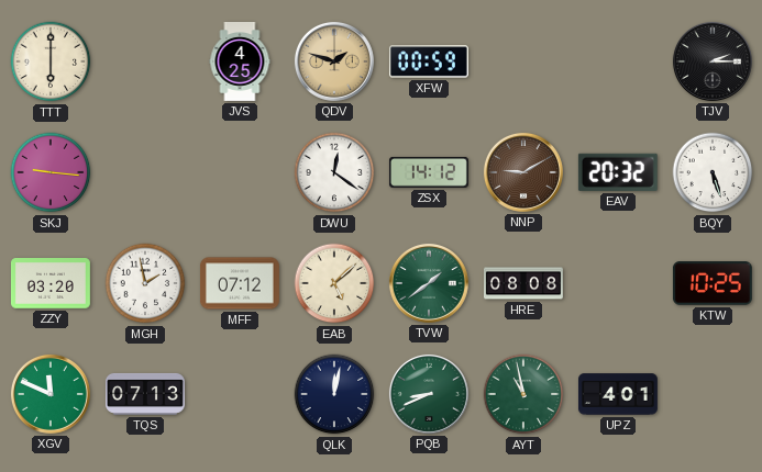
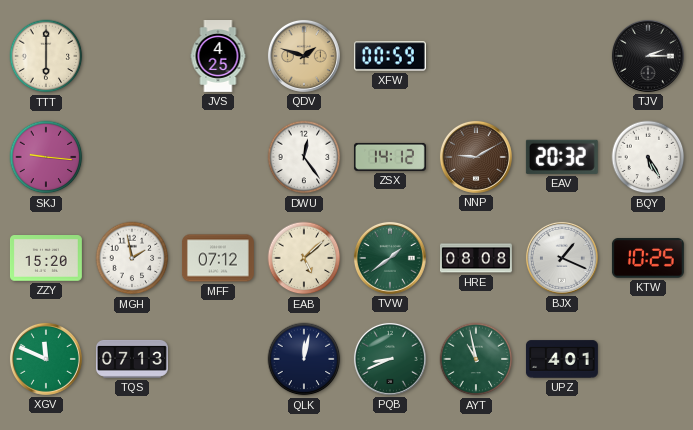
DWU: 12:21 -> 12:24 (304, 157)
BQY: 5:27 -> 5:25 (648, 157)
ZZY: 03:20 -> 15:20 (46, 258)
BJX: none -> 1:19 (562, 258)
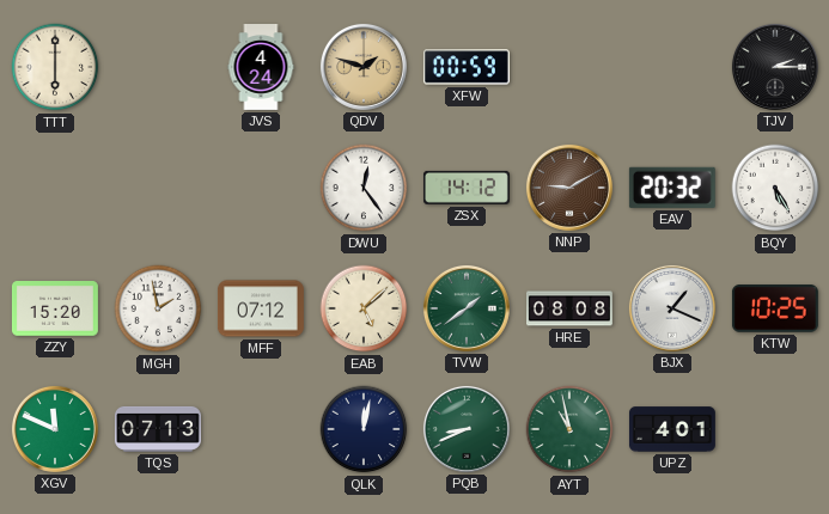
JVS: 4:25 -> 4:24 (261, 68)
SKJ: 9:16 -> none (46, 157)
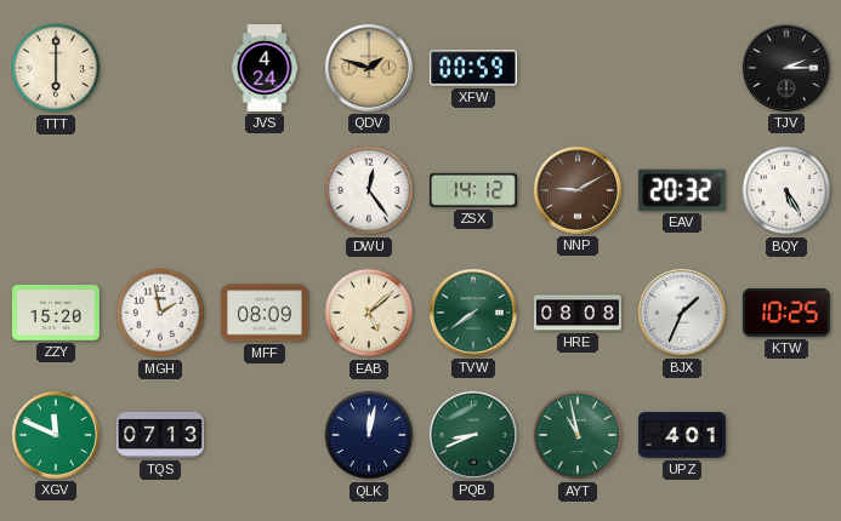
MFF: 07:12 -> 08:09 (265, 313)
TVW: 1:39 -> 7:39 (473, 313)
BJX: 1:19 -> 1:34 (682, 313)
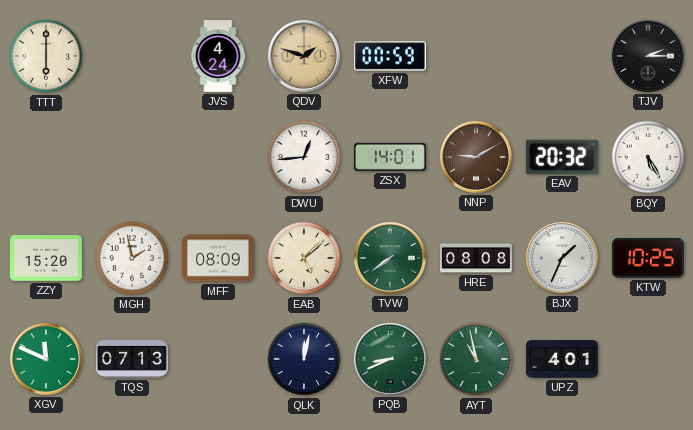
DWU: 12:24 -> 12:44 (304, 157)
ZSX: 14:12 -> 14:01 (390, 157)
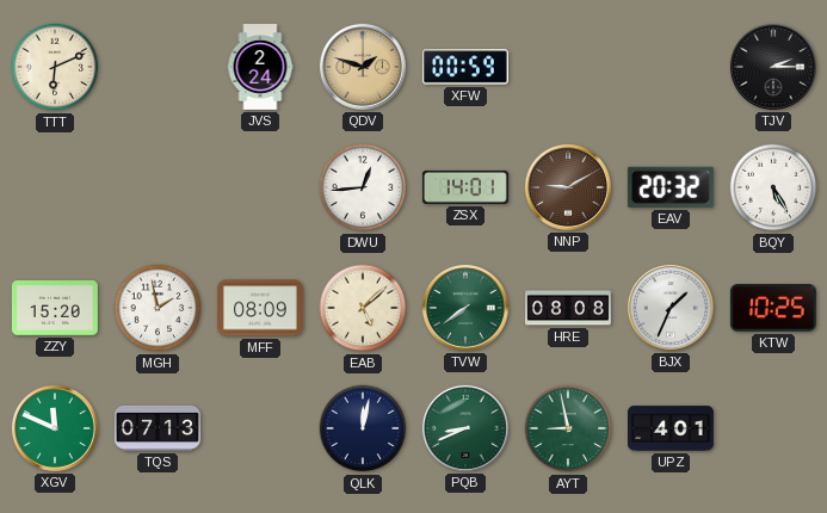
TTT: 6:00 -> 6:11 (55, 67)
JVS: 4:24 -> 2:24 (260, 68)
AYT: 10:58 -> 8:58 (568, 428)
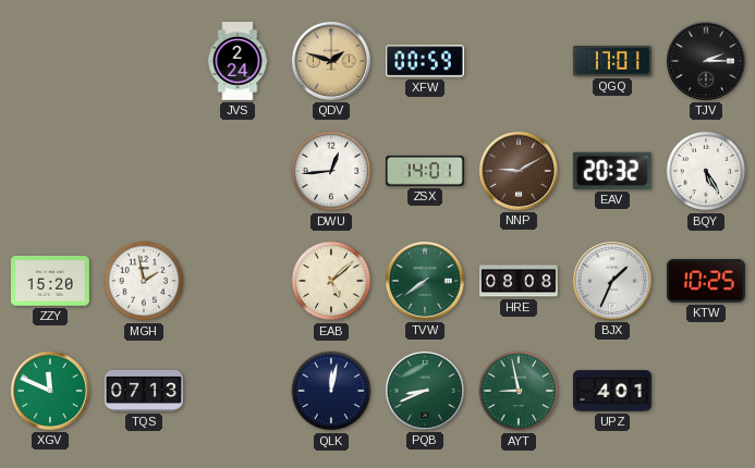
TTT: 6:11 -> none (55, 67)
QGQ: none -> 17:01 (612, 62)
MFF: 08:09 -> none (260, 308)
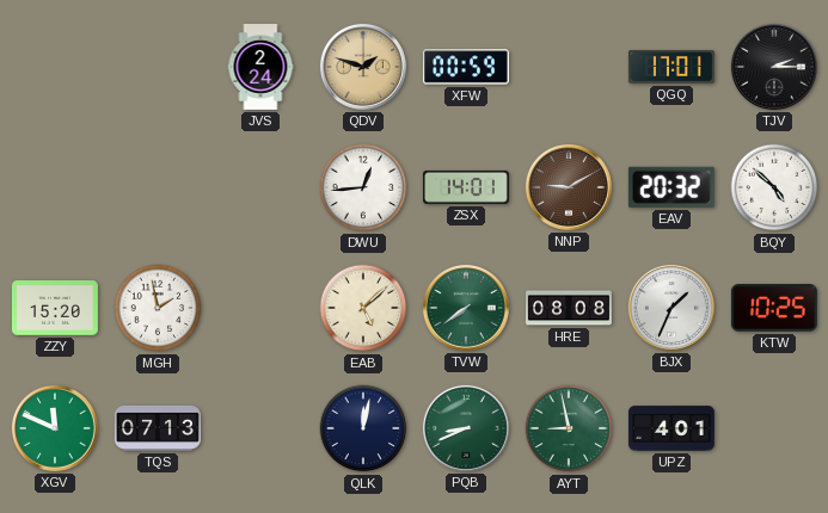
BQY: 5:25 -> 4:52 (774, 187)
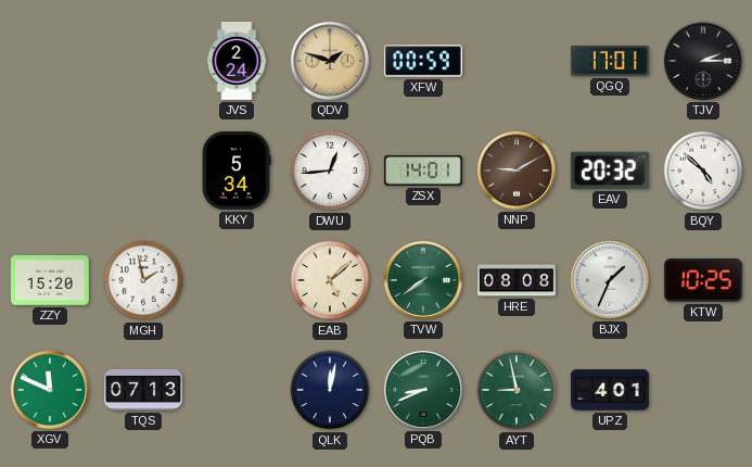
KKY: none -> 5:34 (237, 171)
